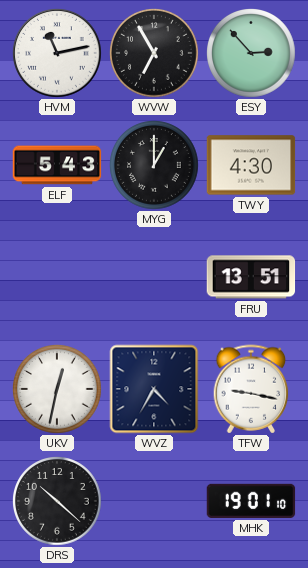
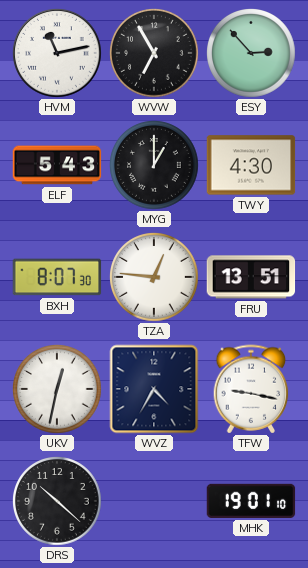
BXH: none -> 8:07 (57, 277)
TZA: none -> 12:46 (155, 278)
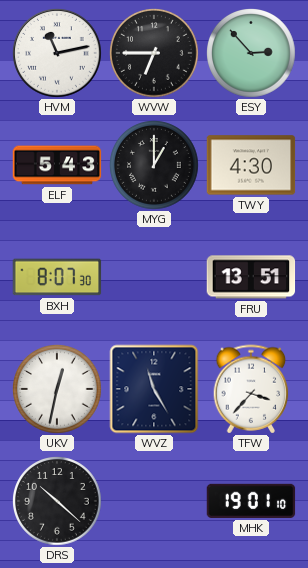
WVW: 6:55 -> 6:45 (155, 54)
TZA: 12:46 -> none (155, 278)
WVZ: 4:35 -> 11:25 (154, 389)
TFW: 9:17 -> 3:37 (251, 389)
